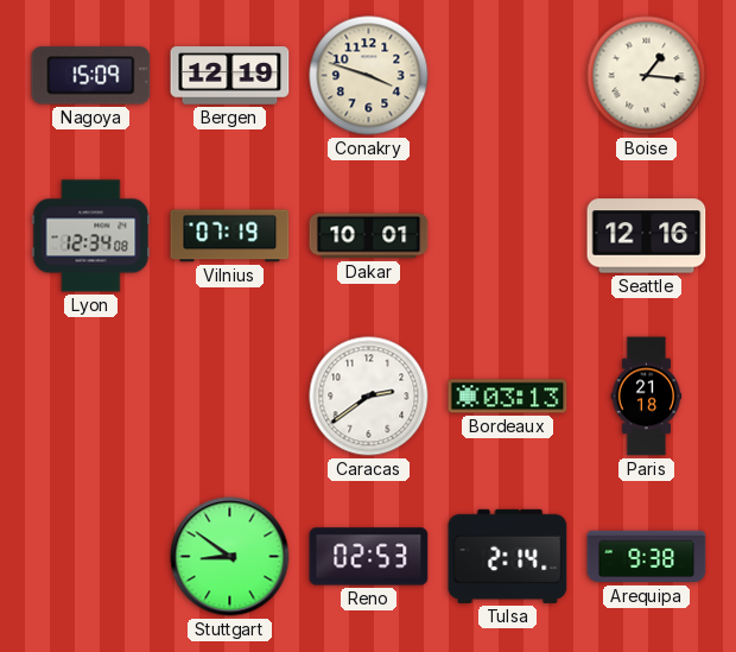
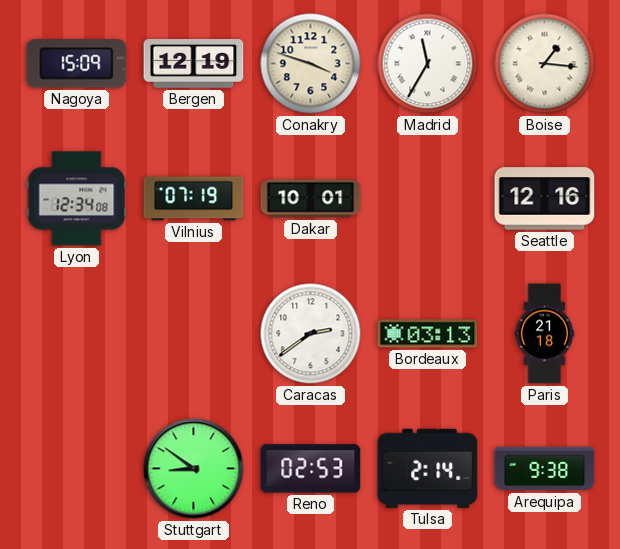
Madrid: none -> 11:35 (428, 64)
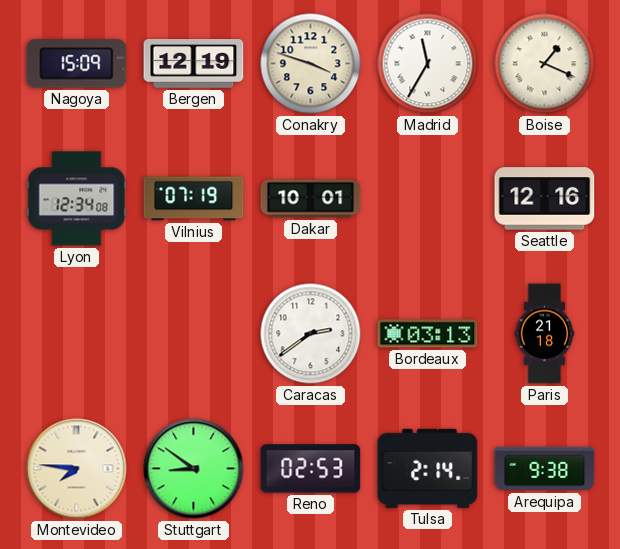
Boise: 1:16 -> 1:19 (545, 64)
Montevideo: none -> 7:46 (77, 469)
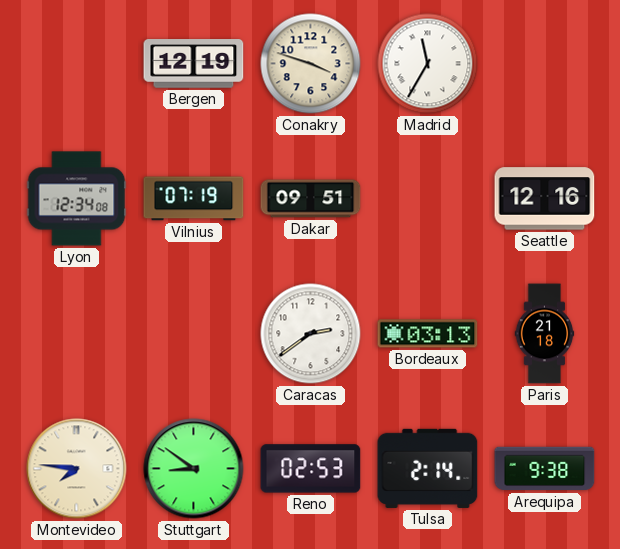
Nagoya: 15:09 -> none (77, 64)
Boise: 1:19 -> none (545, 64)
Dakar: 10:01 -> 09:51 (311, 199)
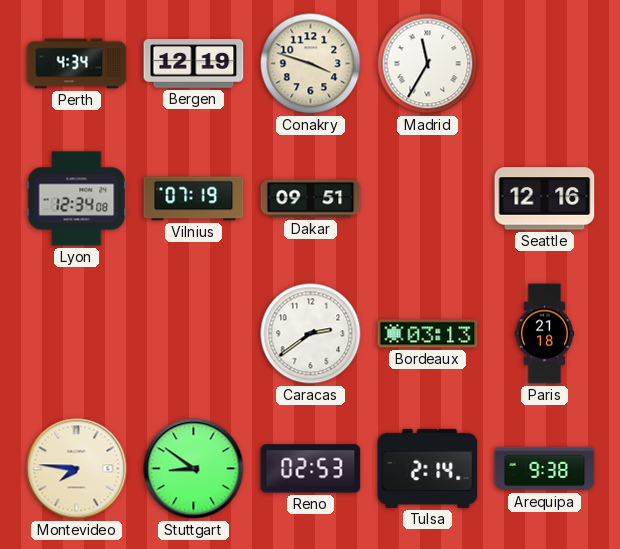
Perth: none -> 4:34 (77, 64)
